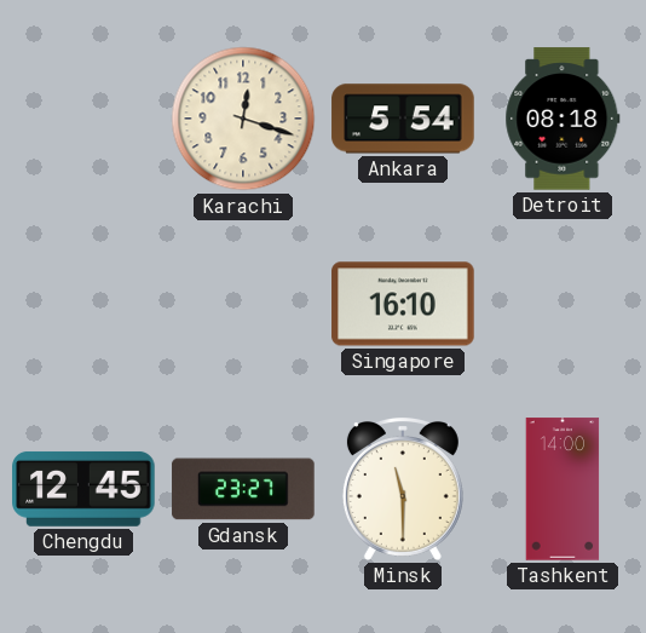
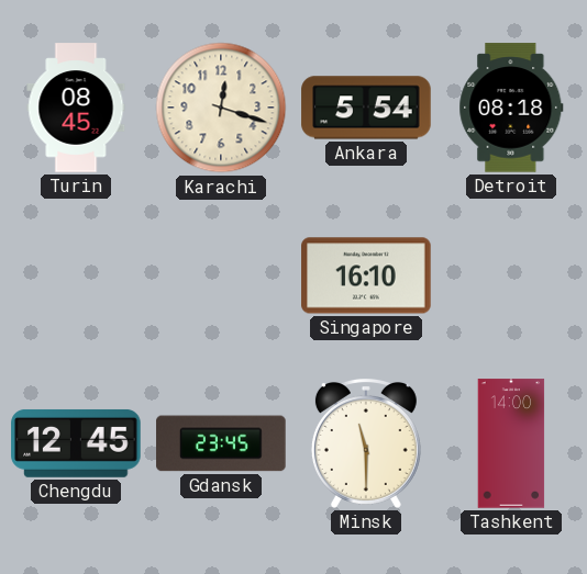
Turin: none -> 08:45 (76, 108)
Gdansk: 23:27 -> 23:45 (221, 443)
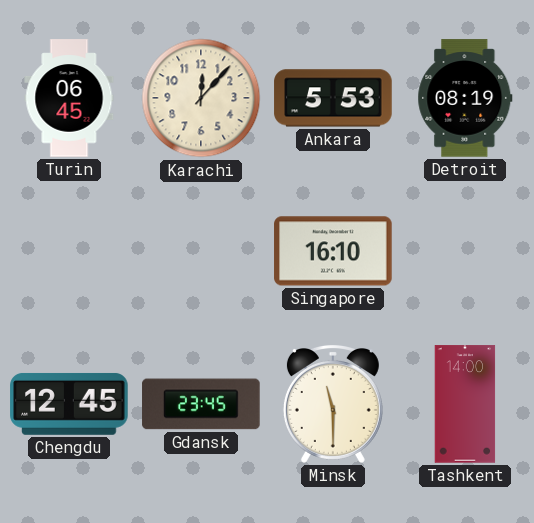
Turin: 08:45 -> 06:45 (69, 98)
Karachi: 12:18 -> 12:07 (201, 98)
Ankara: 5:54 -> 5:53 (333, 98)
Detroit: 08:18 -> 08:19 (465, 98)
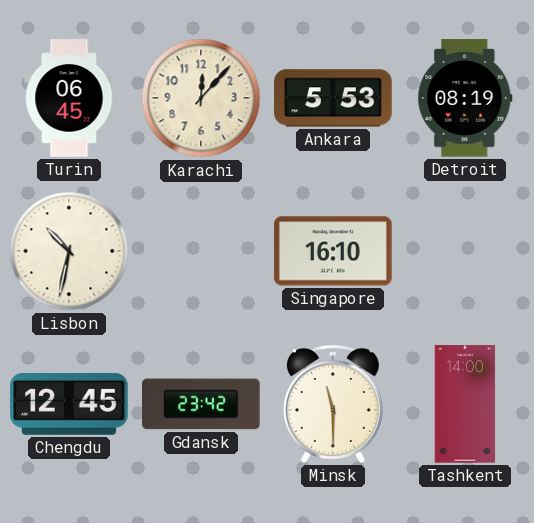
Lisbon: none -> 10:32 (69, 251)
Gdansk: 23:45 -> 23:42 (201, 404)
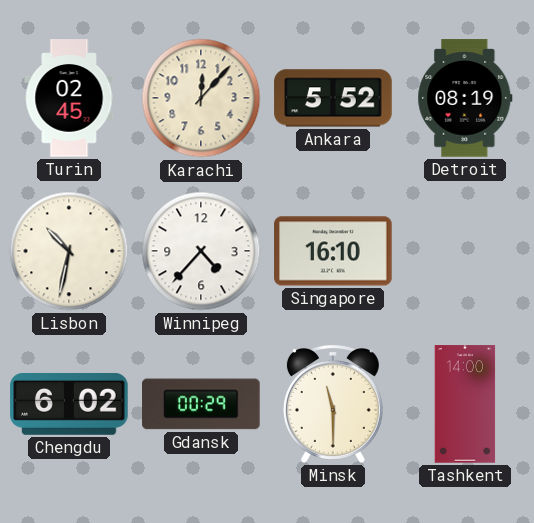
Turin: 06:45 -> 02:45 (69, 98)
Ankara: 5:53 -> 5:52 (333, 98)
Winnipeg: none -> 4:37 (201, 251)
Chengdu: 12:45 -> 6:02 (69, 404)
Gdansk: 23:42 -> 00:29 (201, 404)
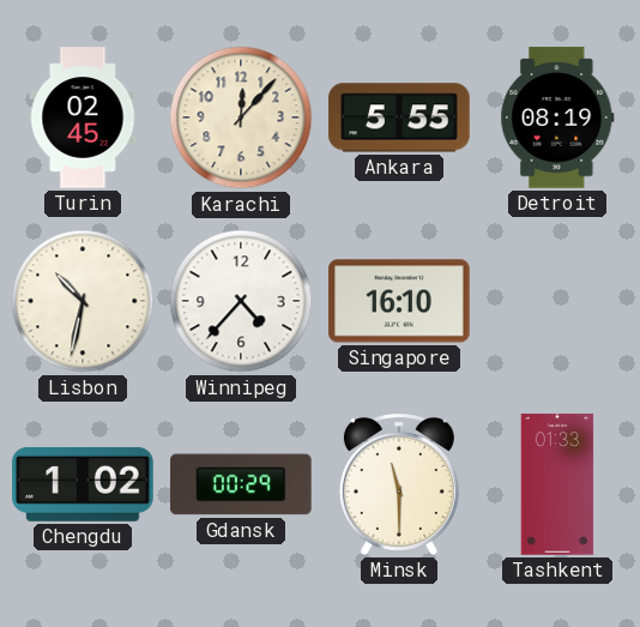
Ankara: 5:52 -> 5:55 (399, 117)
Chengdu: 6:02 -> 1:02 (83, 484)
Tashkent: 14:00 -> 01:33 (557, 484)
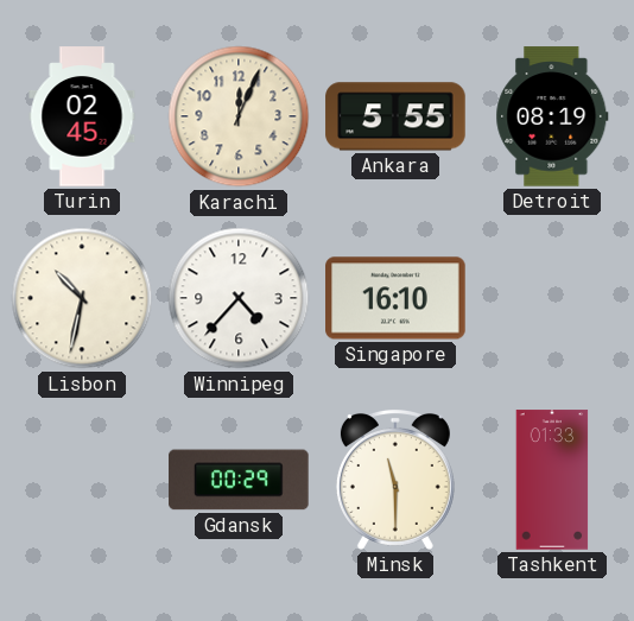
Karachi: 12:07 -> 12:04 (239, 116)
Chengdu: 1:02 -> none (83, 484)
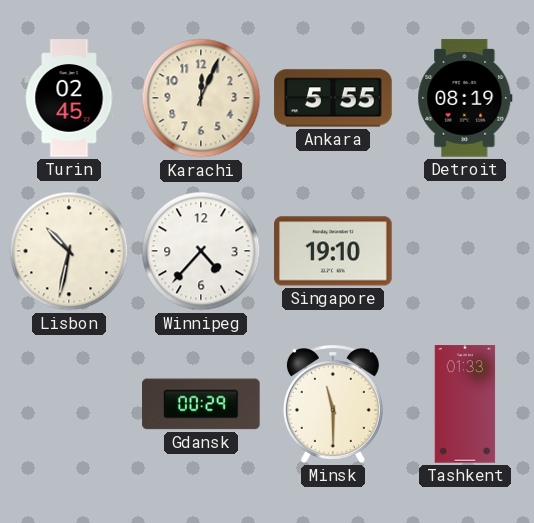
Singapore: 16:10 -> 19:10 (333, 251)
